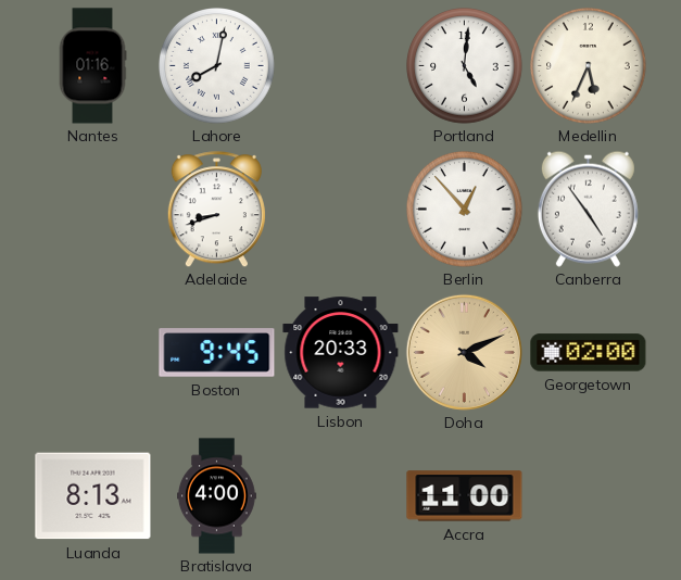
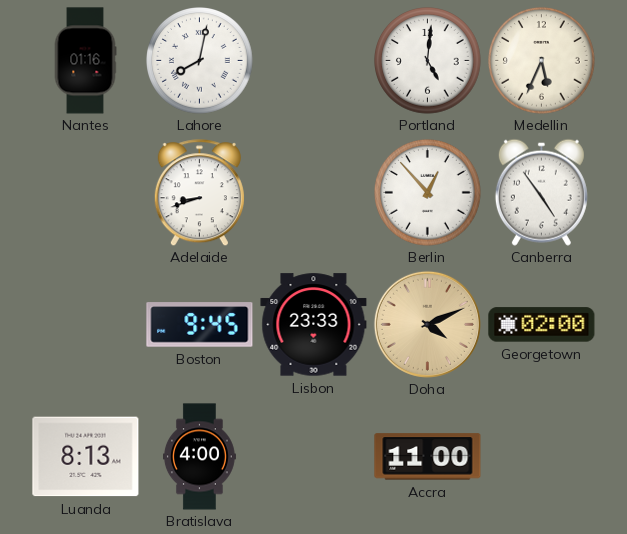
Lisbon: 20:33 -> 23:33 (314, 325)
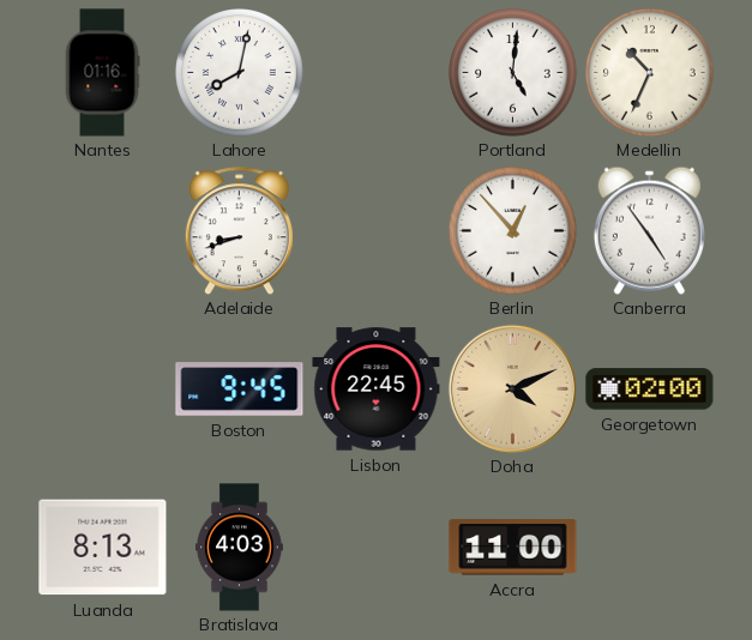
Medellin: 5:34 -> 10:34 (650, 73)
Lisbon: 23:33 -> 22:45 (377, 390)
Bratislava: 4:00 -> 4:03 (240, 548)
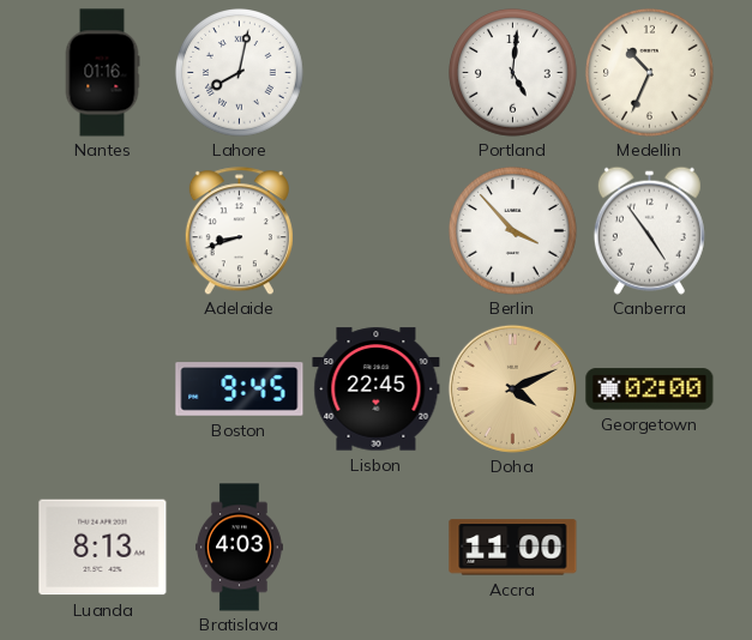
Berlin: 12:53 -> 3:53 (513, 231)
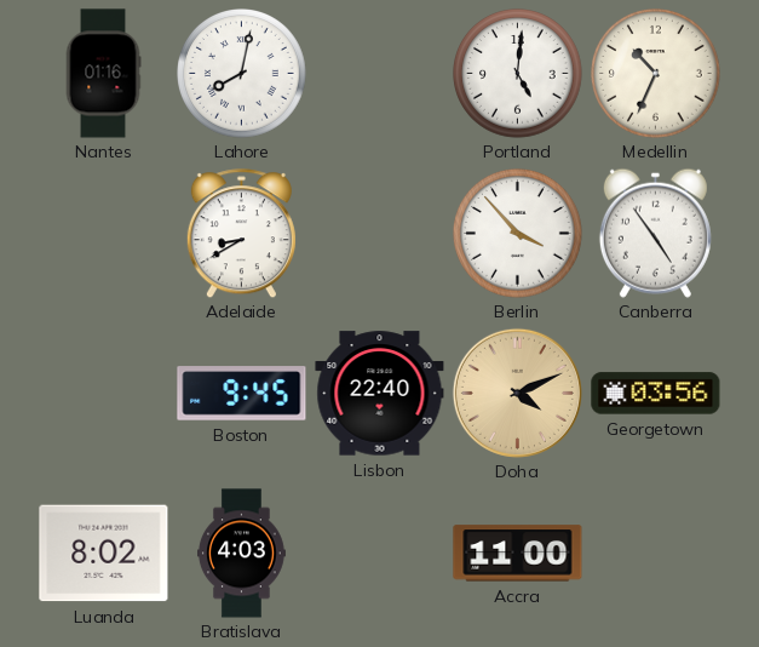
Adelaide: 8:42 -> 8:40 (241, 234)
Lisbon: 22:45 -> 22:40 (380, 394)
Georgetown: 02:00 -> 03:56 (656, 394)
Luanda: 8:13 -> 8:02 (104, 554)
